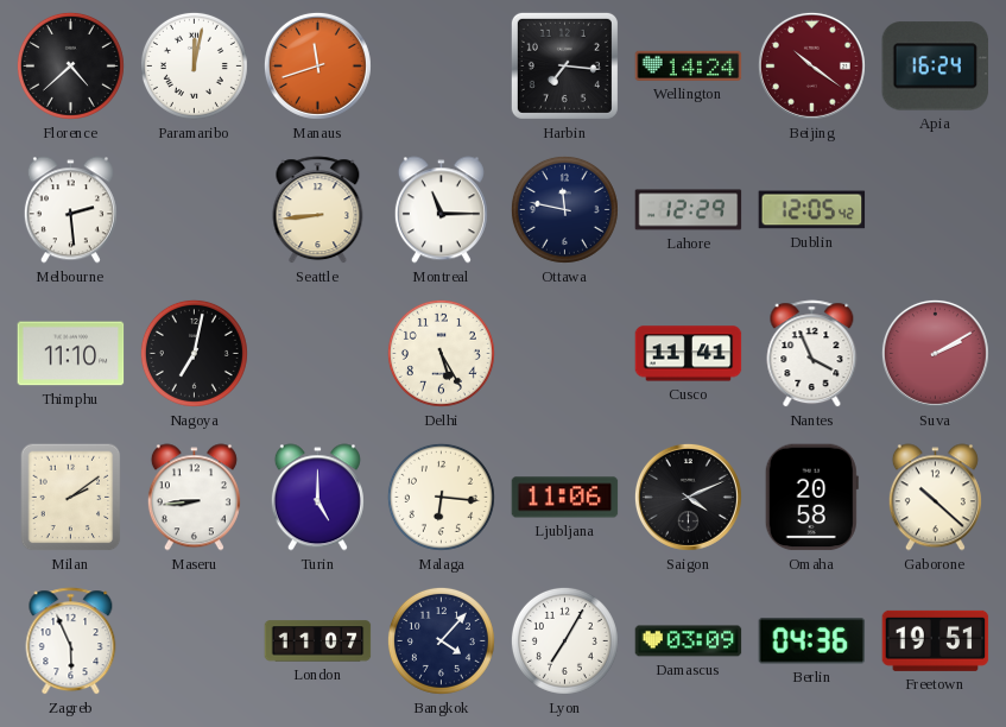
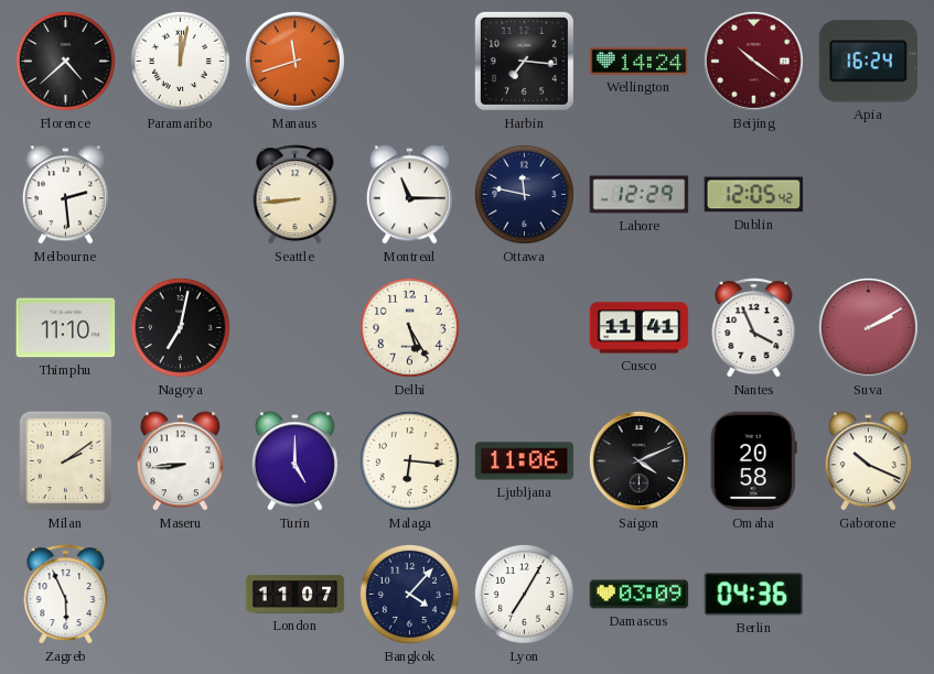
Gaborone: 10:22 -> 10:19 (868, 461)
Freetown: 19:51 -> none (936, 640)
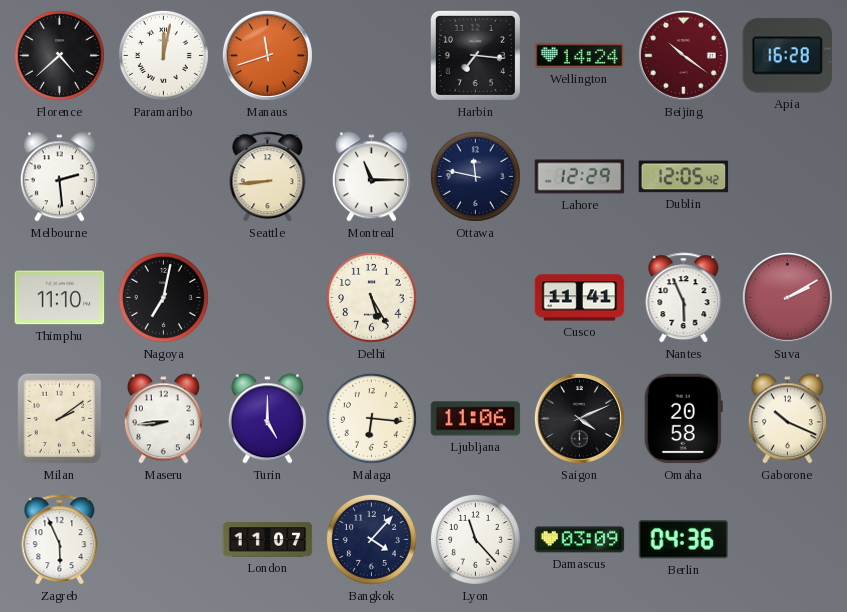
Apia: 16:24 -> 16:28 (787, 56)
Nantes: 3:56 -> 5:56 (684, 298)
Lyon: 7:05 -> 11:23 (475, 539)
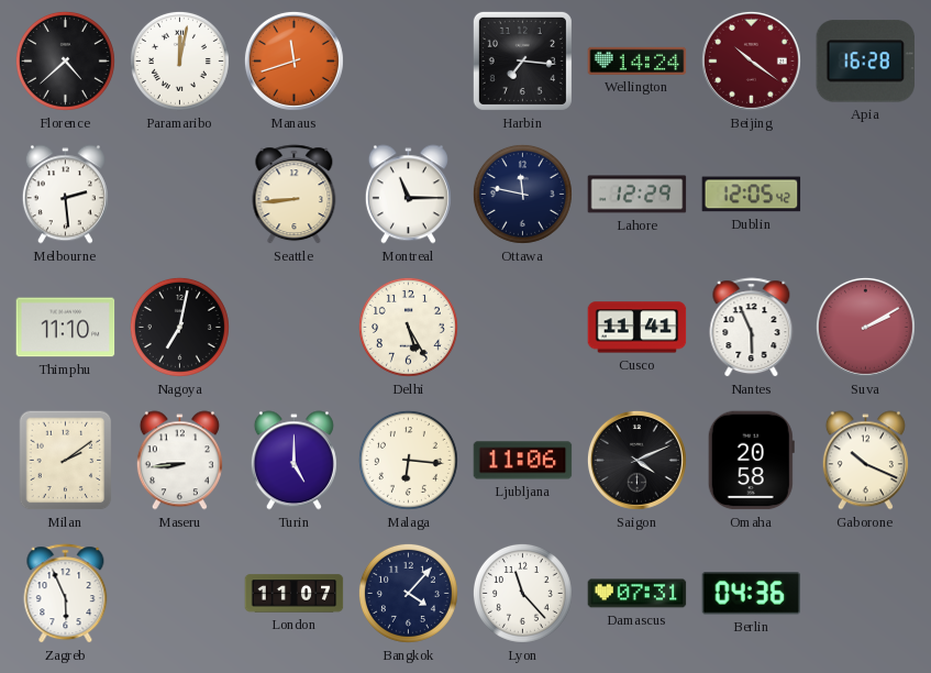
Damascus: 03:09 -> 07:31 (638, 594)
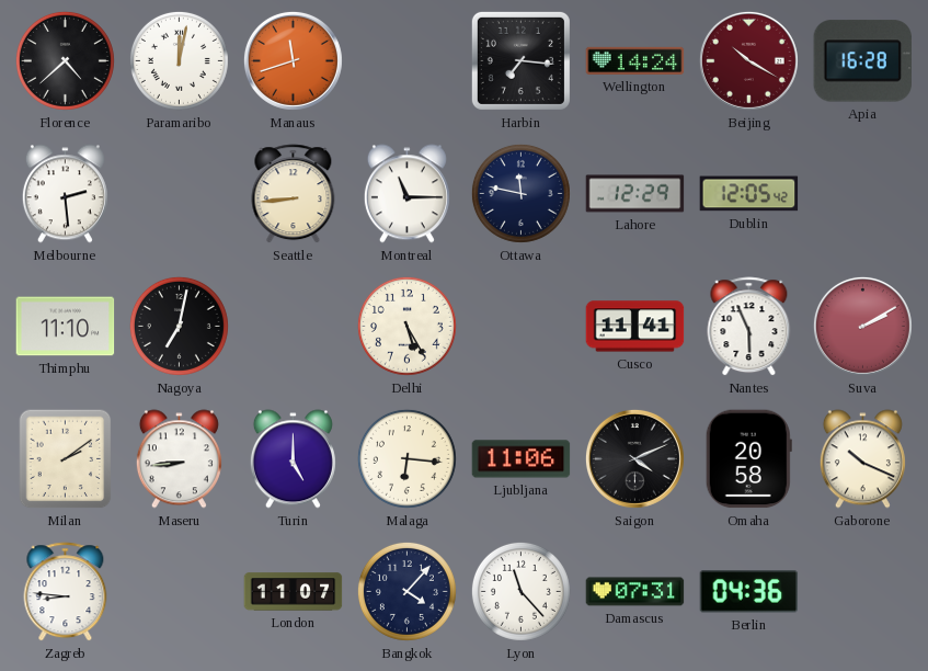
Beijing: 10:21 -> 10:20 (748, 60)
Zagreb: 5:56 -> 8:46 (66, 592)
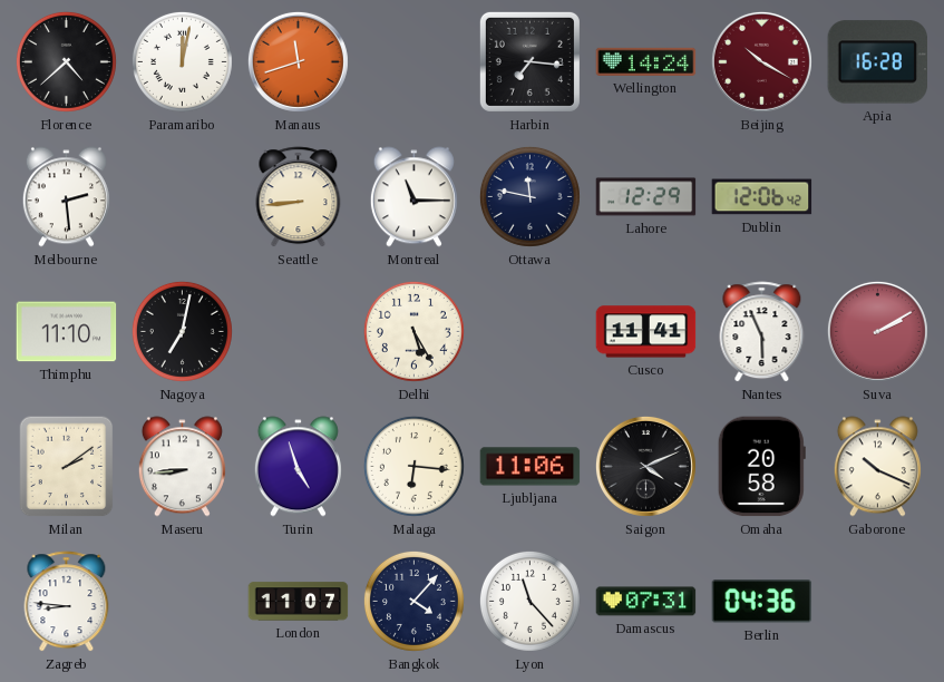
Dublin: 12:05 -> 12:06 (762, 197)
Turin: 5:00 -> 4:57 (298, 467)
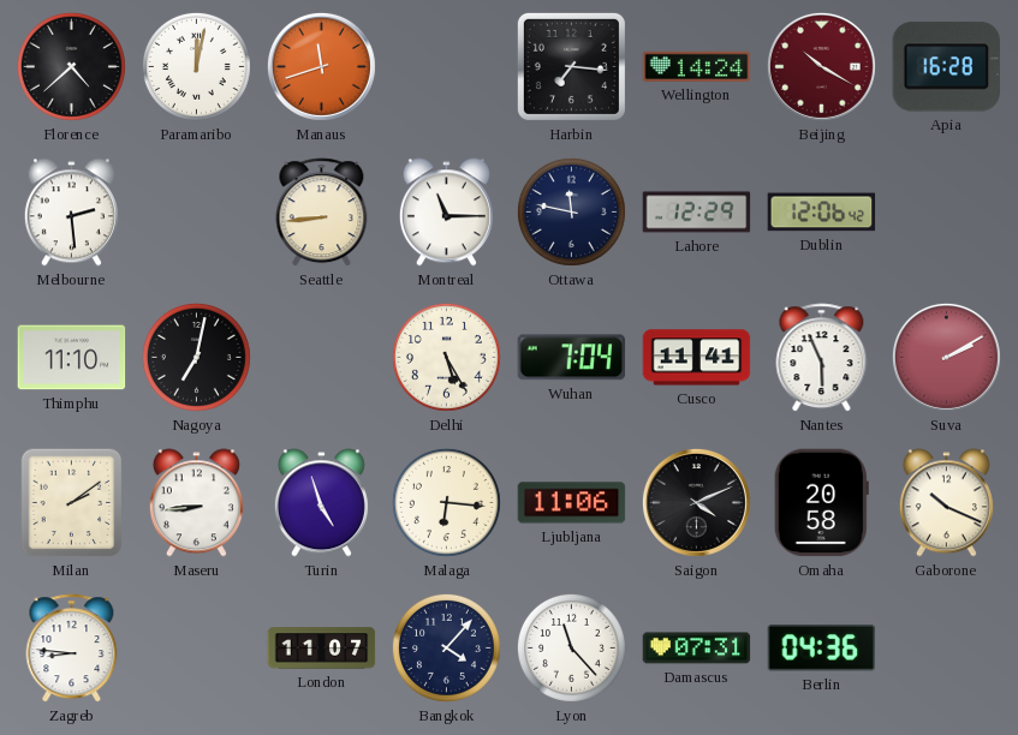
Wuhan: none -> 7:04 (572, 358)
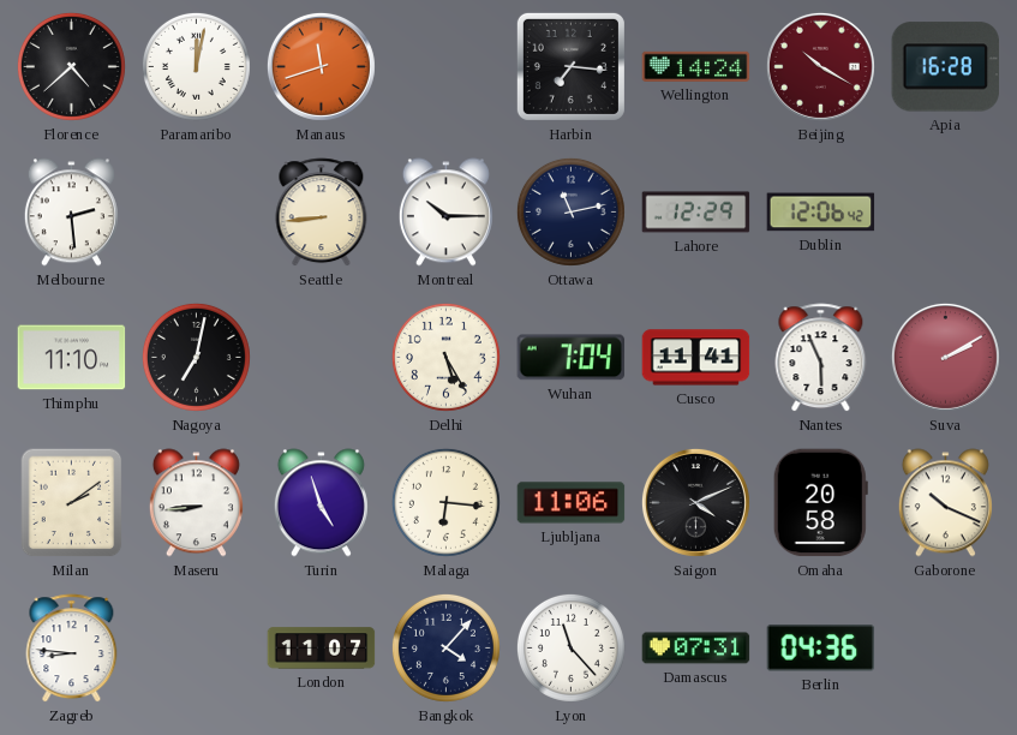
Montreal: 11:15 -> 10:15 (445, 213)
Ottawa: 11:47 -> 11:13 (570, 211)
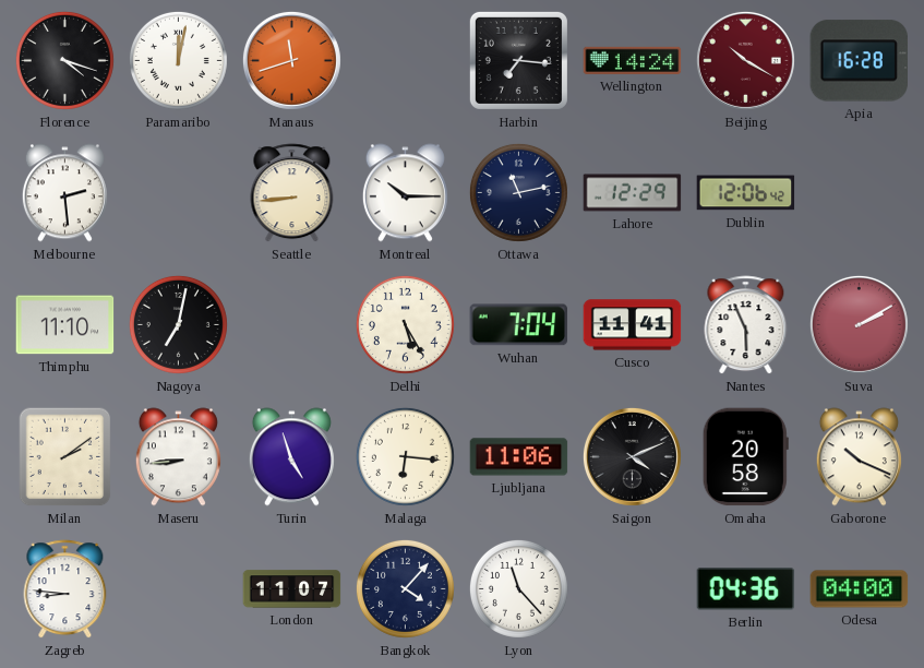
Florence: 4:38 -> 4:18 (64, 60)
Damascus: 07:31 -> none (696, 649)
Odesa: none -> 04:00 (860, 589)
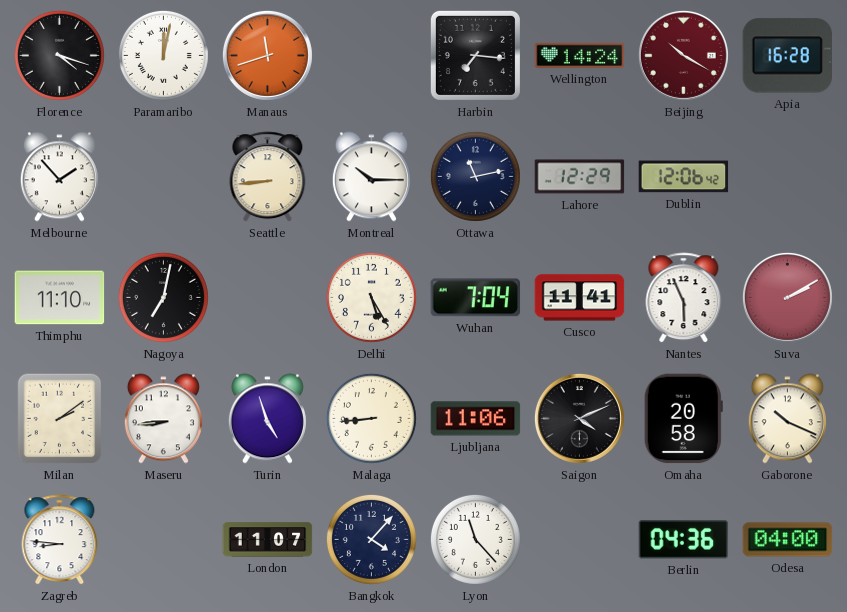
Melbourne: 2:29 -> 1:53 (59, 177)
Malaga: 6:16 -> 8:44 (371, 418)
